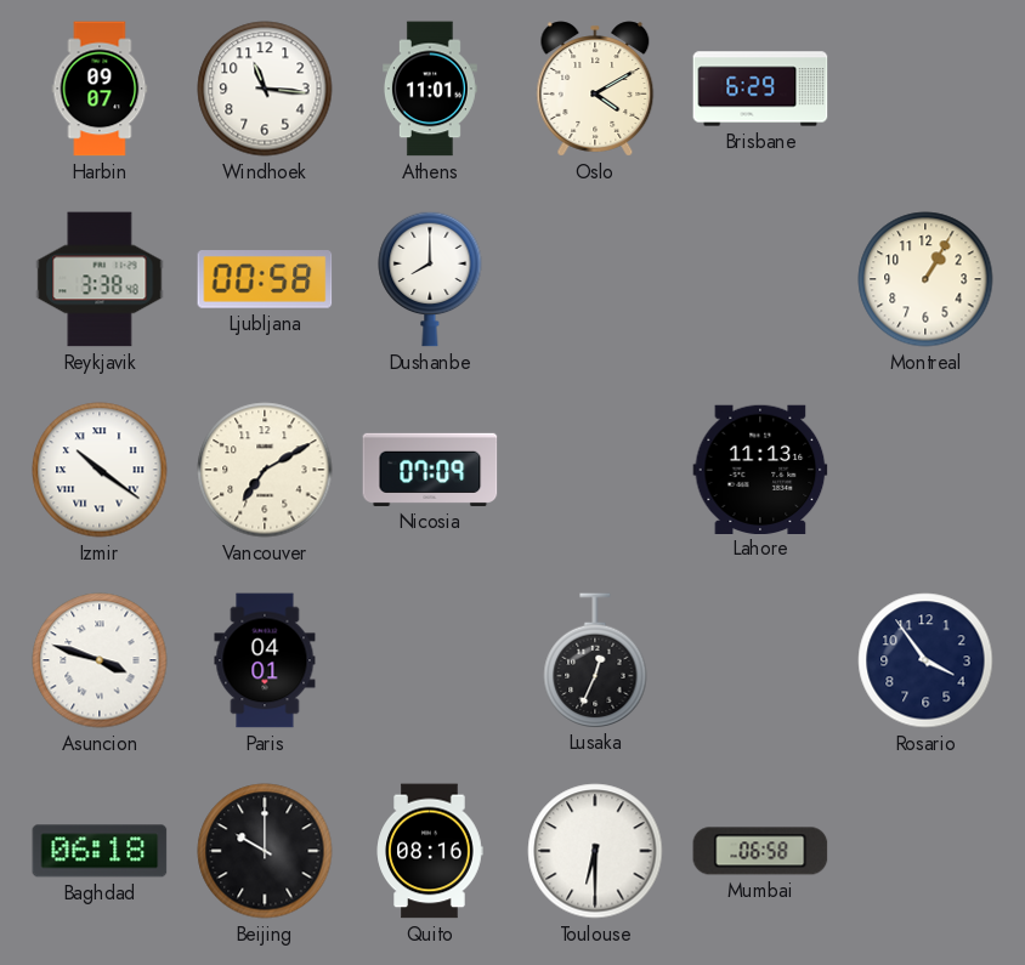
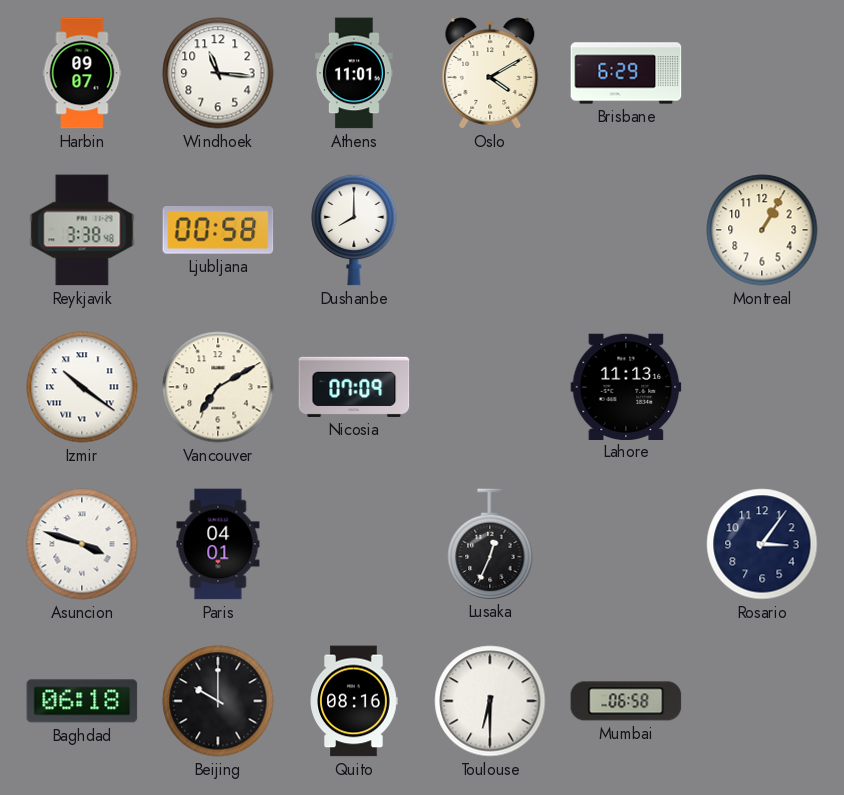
Rosario: 3:54 -> 3:06 (762, 544)
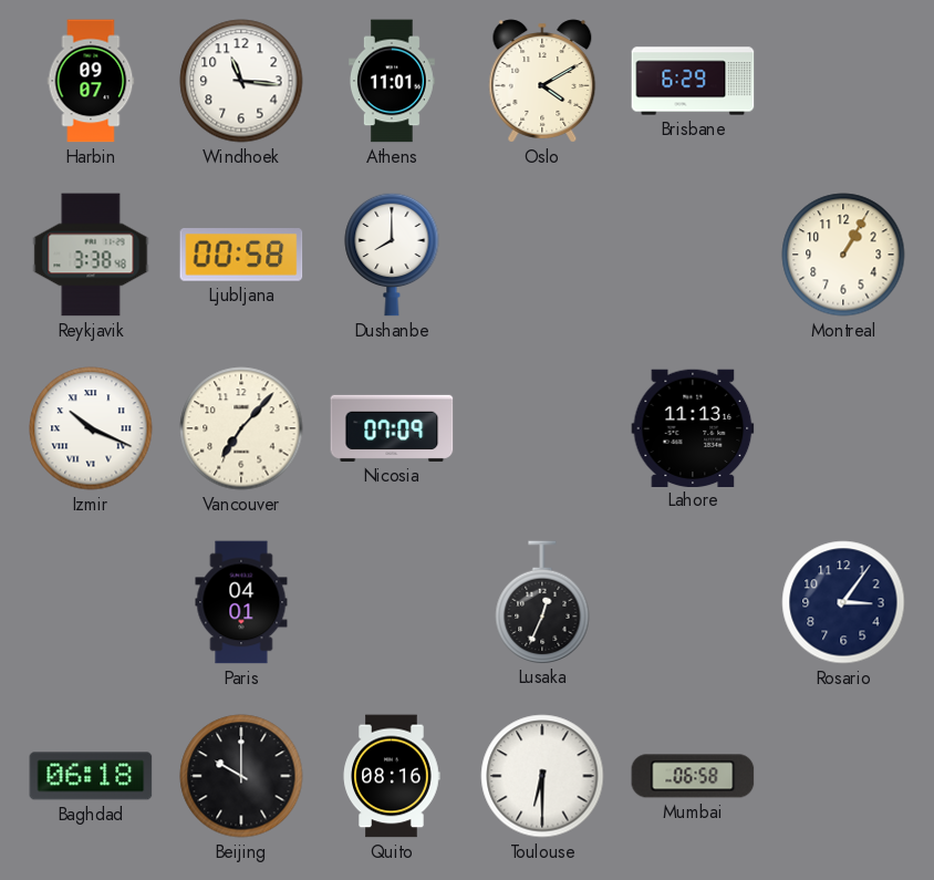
Izmir: 10:21 -> 10:19 (91, 428)
Vancouver: 7:10 -> 7:07 (241, 428)
Asuncion: 3:48 -> none (82, 544)
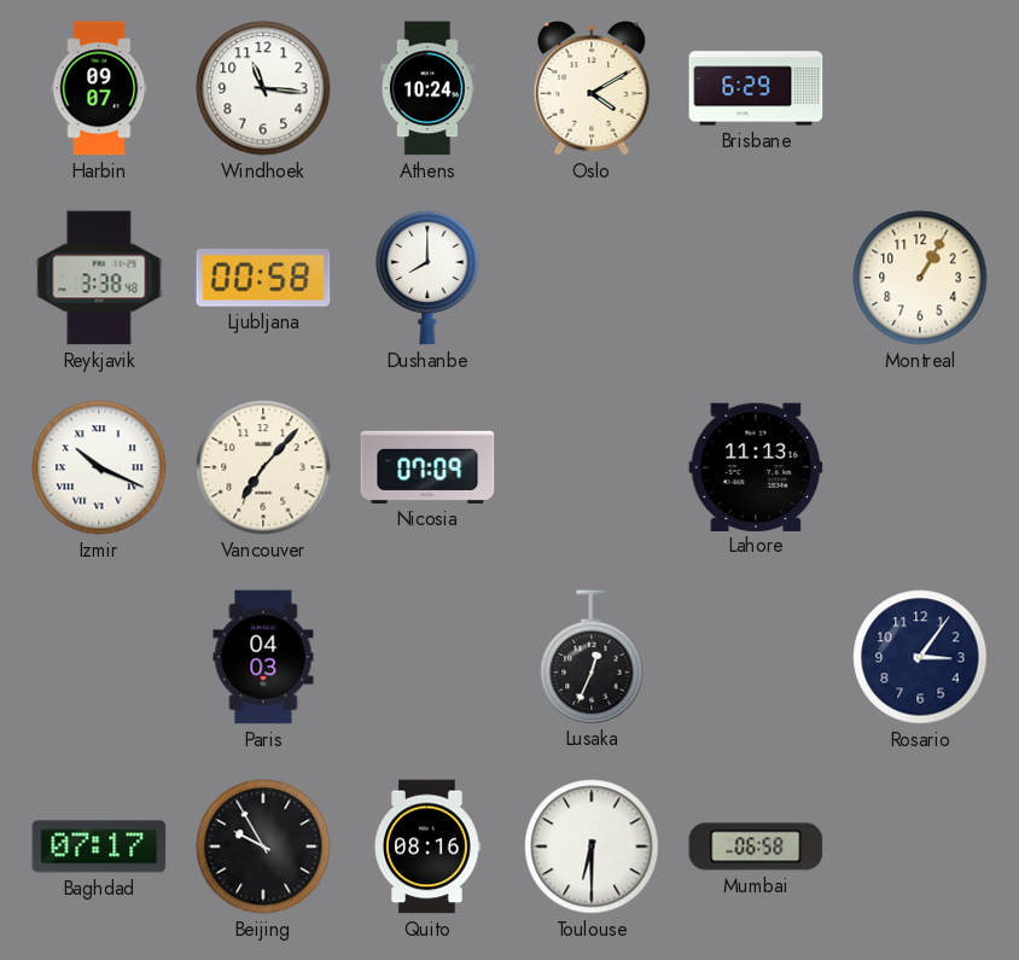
Athens: 11:01 -> 10:24 (427, 88)
Paris: 04:01 -> 04:03 (263, 657)
Baghdad: 06:18 -> 07:17 (99, 846)
Beijing: 10:00 -> 9:55 (263, 846)
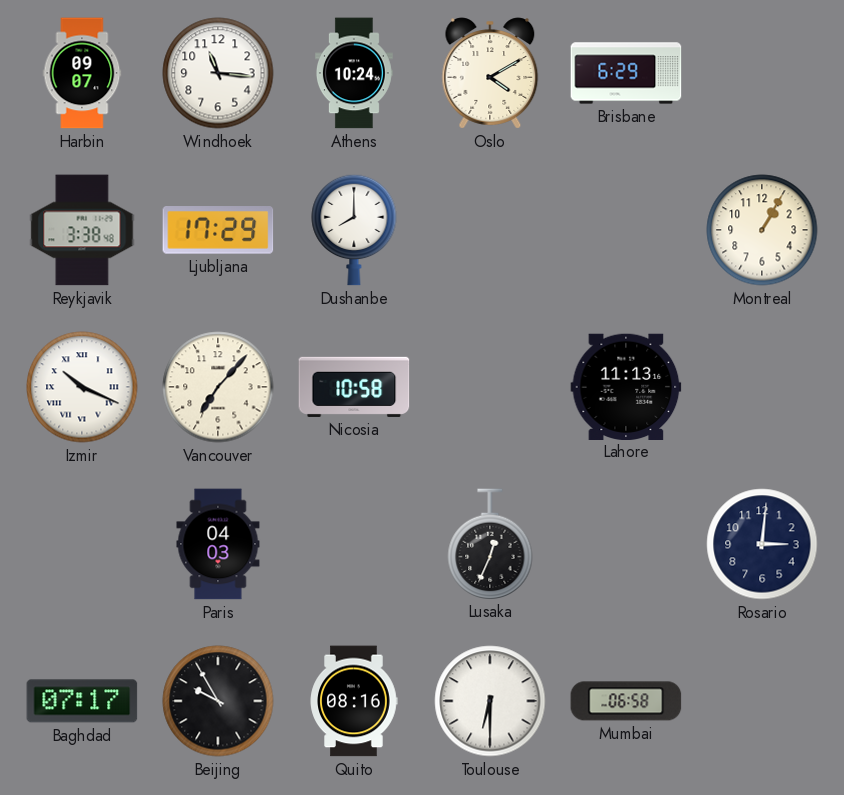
Ljubljana: 00:58 -> 17:29 (218, 231)
Nicosia: 07:09 -> 10:58 (354, 387)
Rosario: 3:06 -> 3:01 (762, 544)
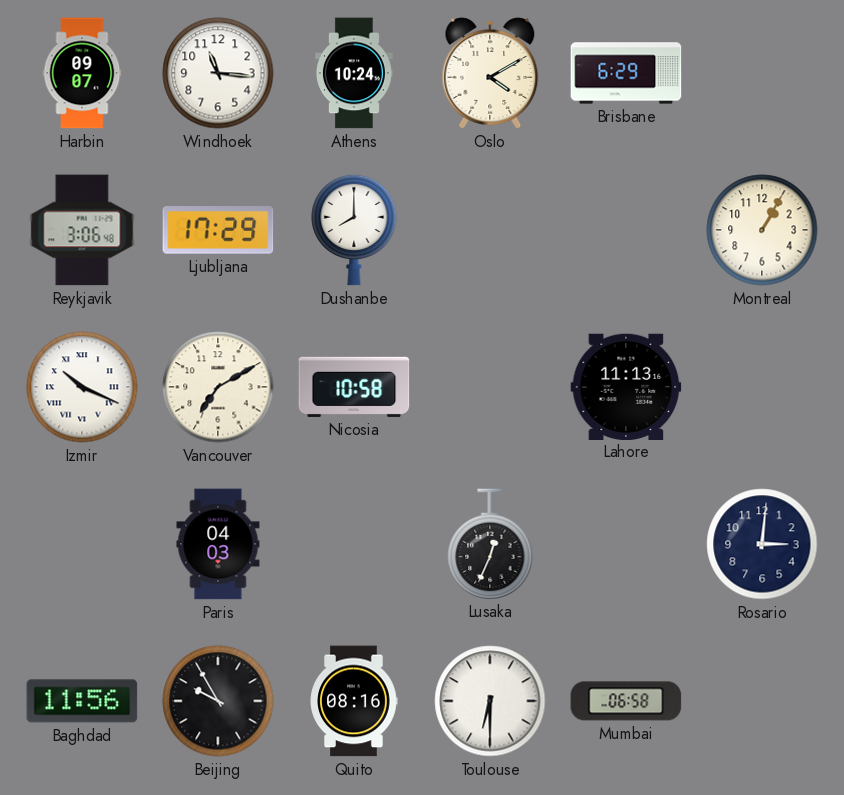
Reykjavik: 3:38 -> 3:06 (82, 230)
Vancouver: 7:07 -> 7:10 (218, 387)
Baghdad: 07:17 -> 11:56 (82, 701)
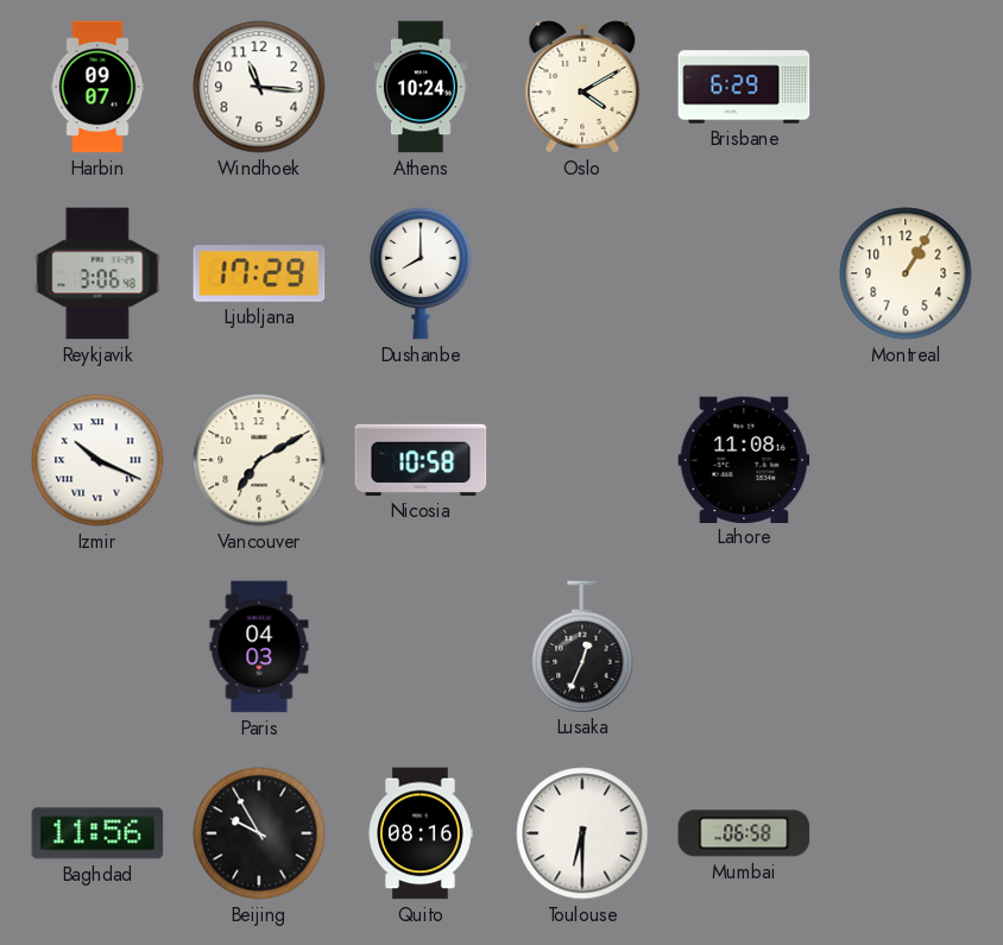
Lahore: 11:13 -> 11:08 (744, 459)
Rosario: 3:01 -> none (762, 544)
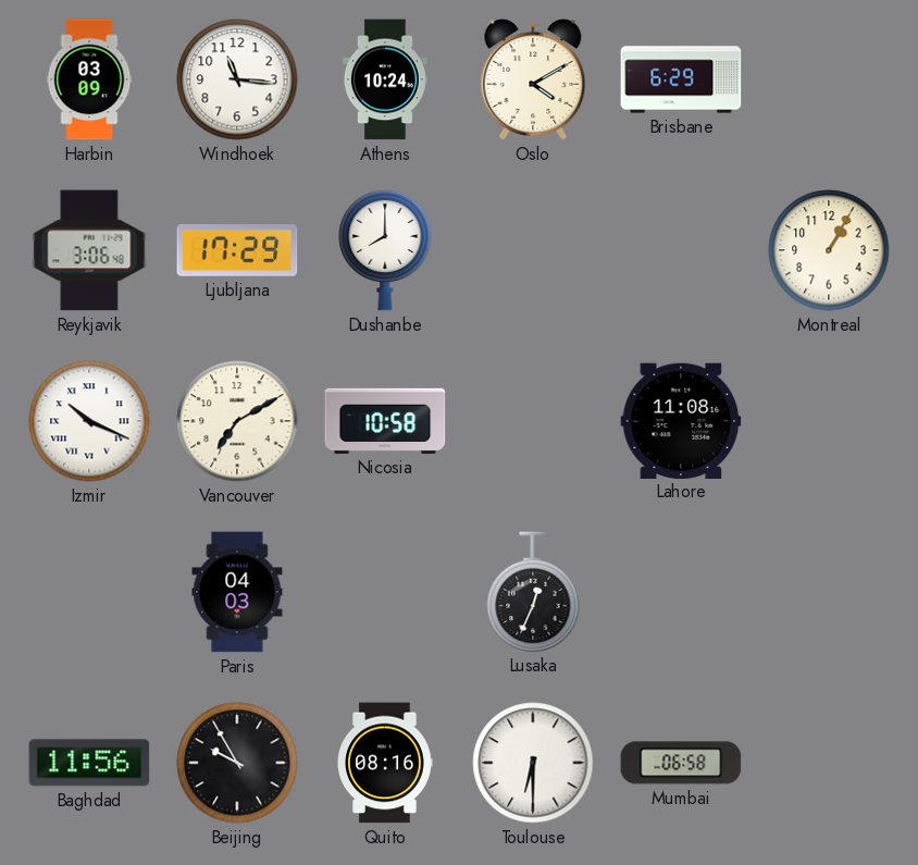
Harbin: 09:07 -> 03:09 (89, 79)
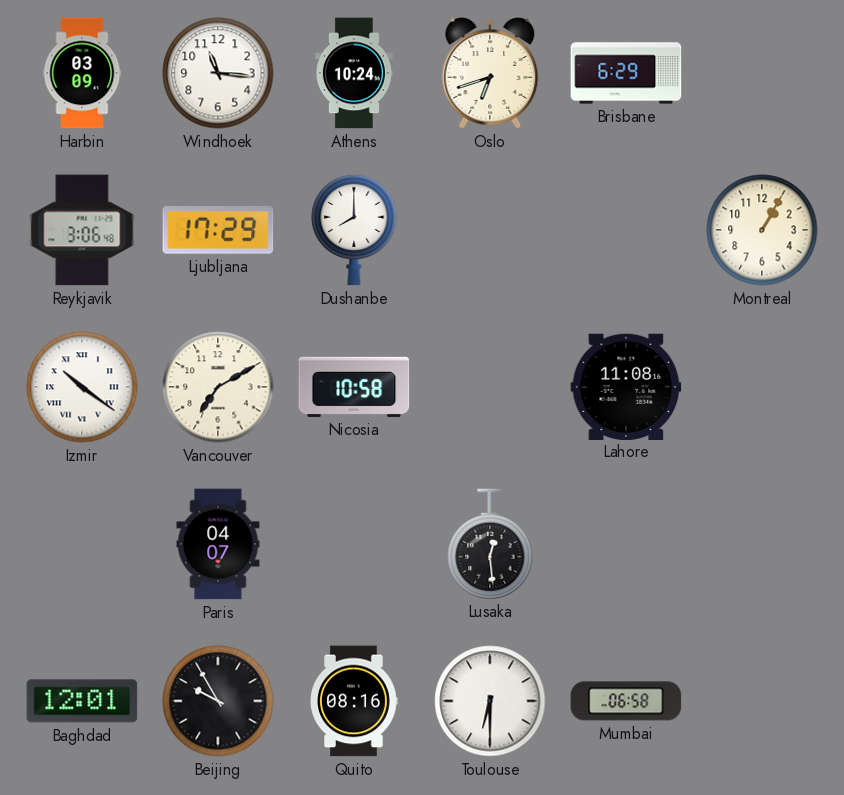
Oslo: 4:10 -> 6:42 (490, 73)
Izmir: 10:19 -> 10:21 (82, 387)
Paris: 04:03 -> 04:07 (218, 544)
Lusaka: 12:34 -> 12:29 (490, 544)
Baghdad: 11:56 -> 12:01 (82, 701)
